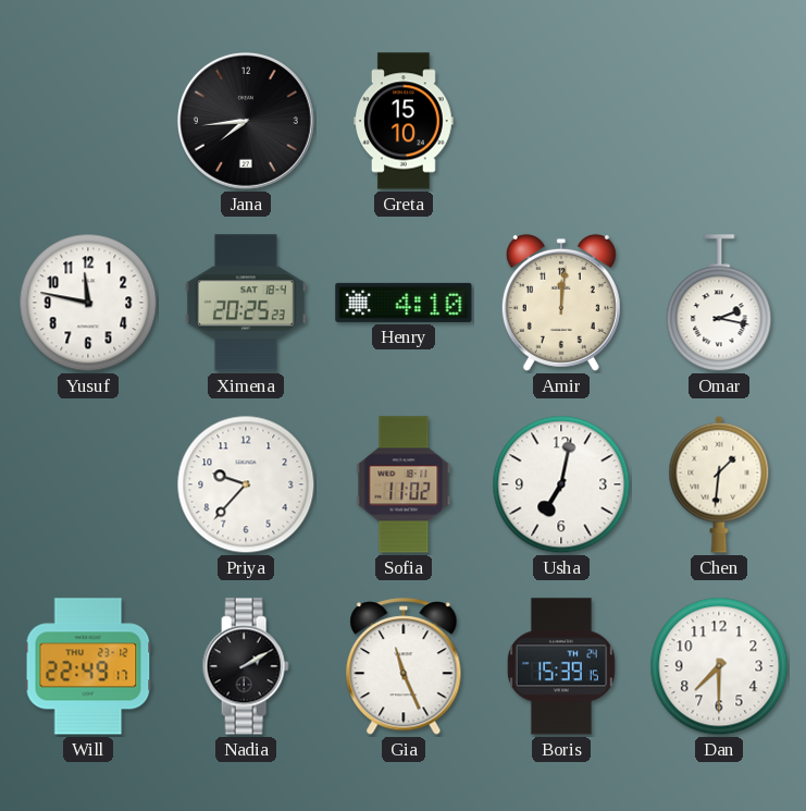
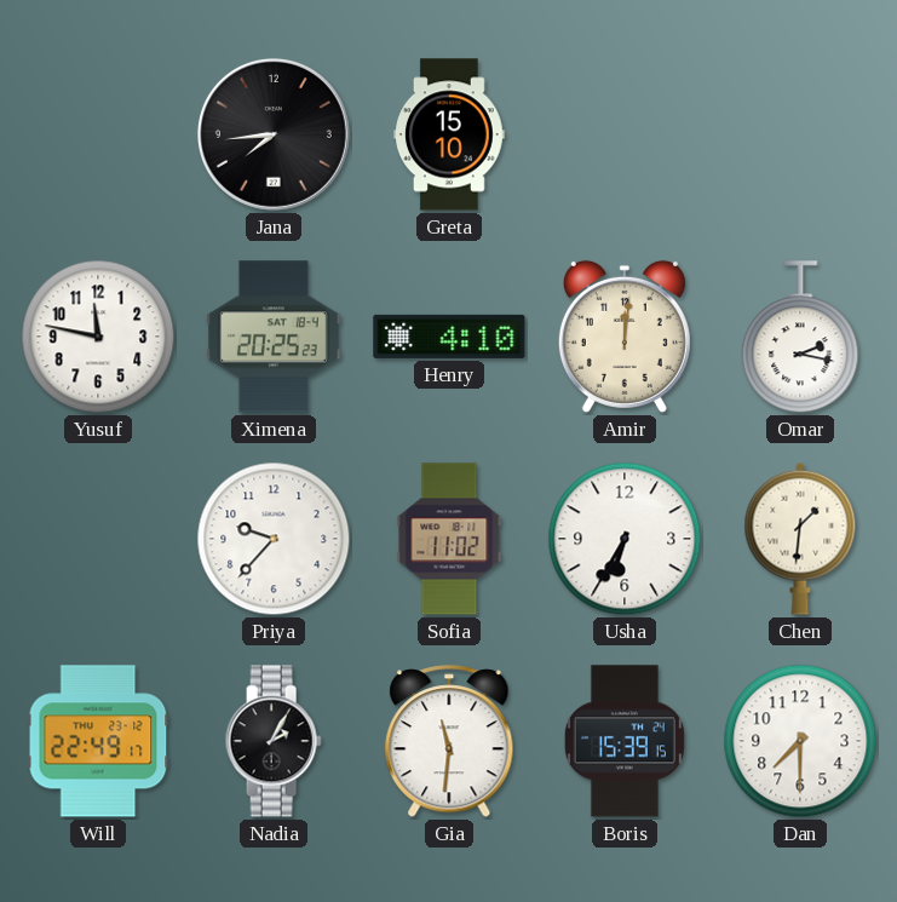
Usha: 7:02 -> 6:35 (625, 539)
Nadia: 2:10 -> 2:05 (274, 741)
Gia: 11:26 -> 11:31 (449, 742)
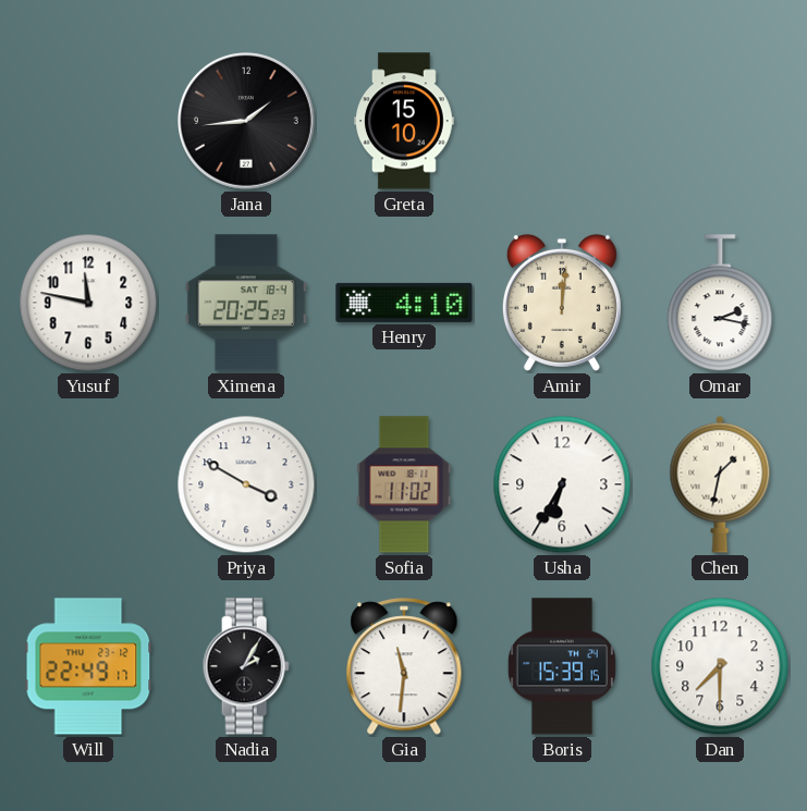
Jana: 7:44 -> 1:44 (246, 121)
Priya: 9:37 -> 3:50 (246, 484)
Chen: 1:31 -> 1:32 (720, 484)
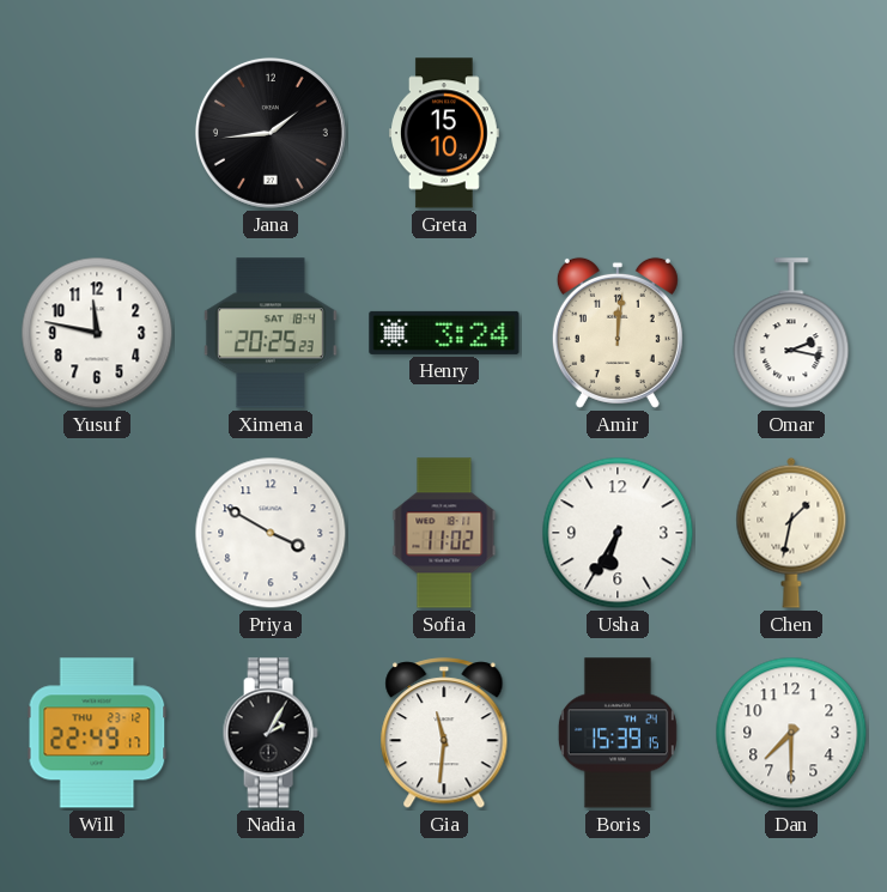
Henry: 4:10 -> 3:24 (444, 333)
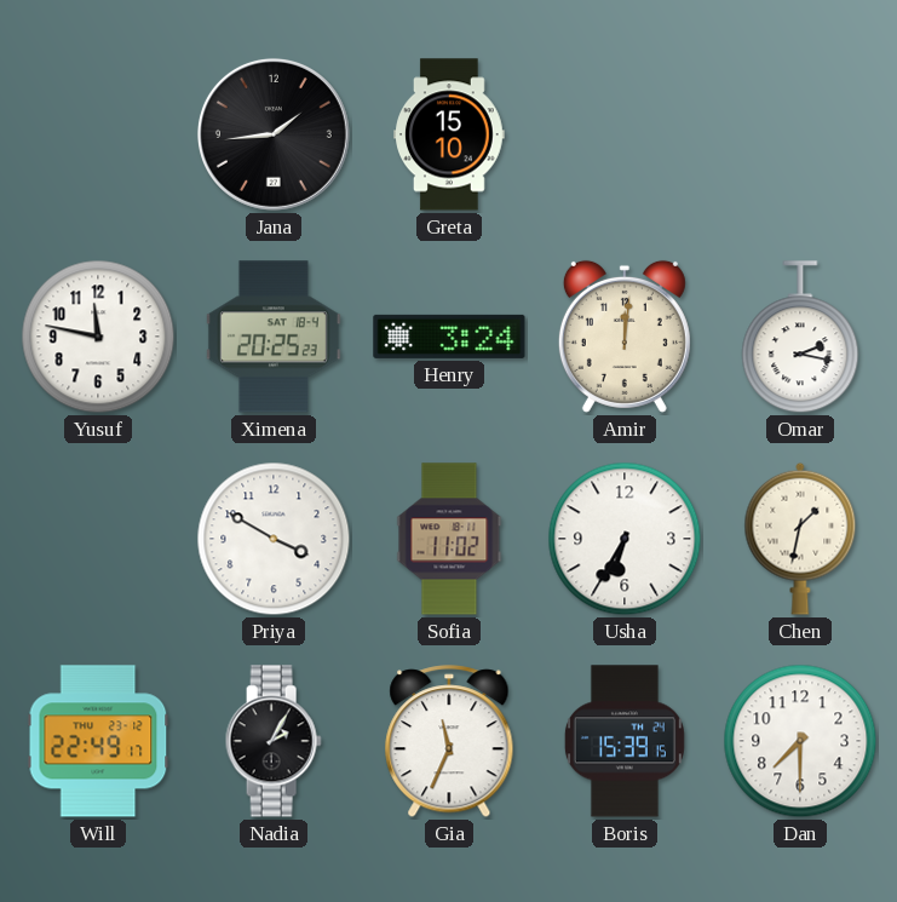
Gia: 11:31 -> 11:34 (449, 742)
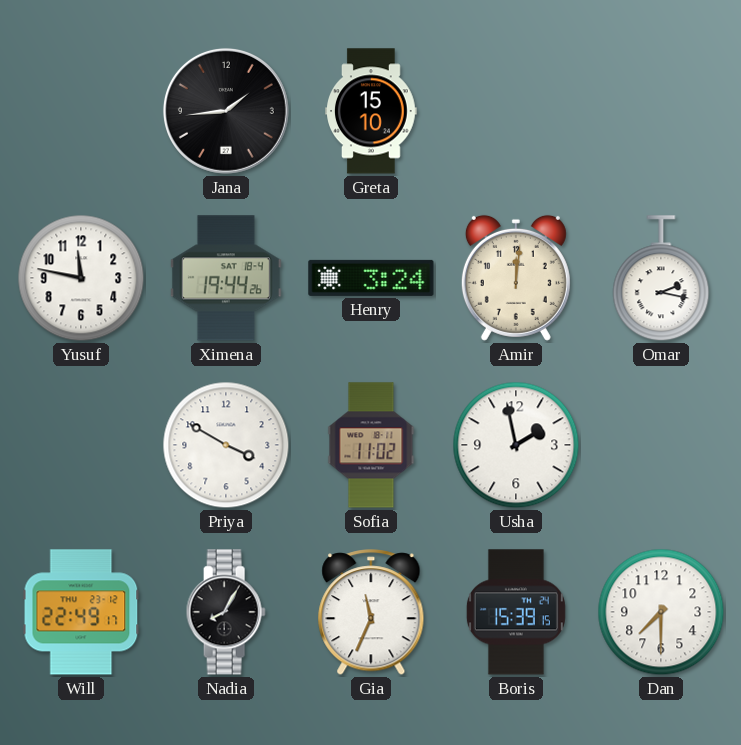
Ximena: 20:25 -> 19:44 (226, 278)
Usha: 6:35 -> 1:58 (516, 445)
Chen: 1:32 -> none (800, 539)
Nadia: 2:05 -> 8:05 (226, 612)
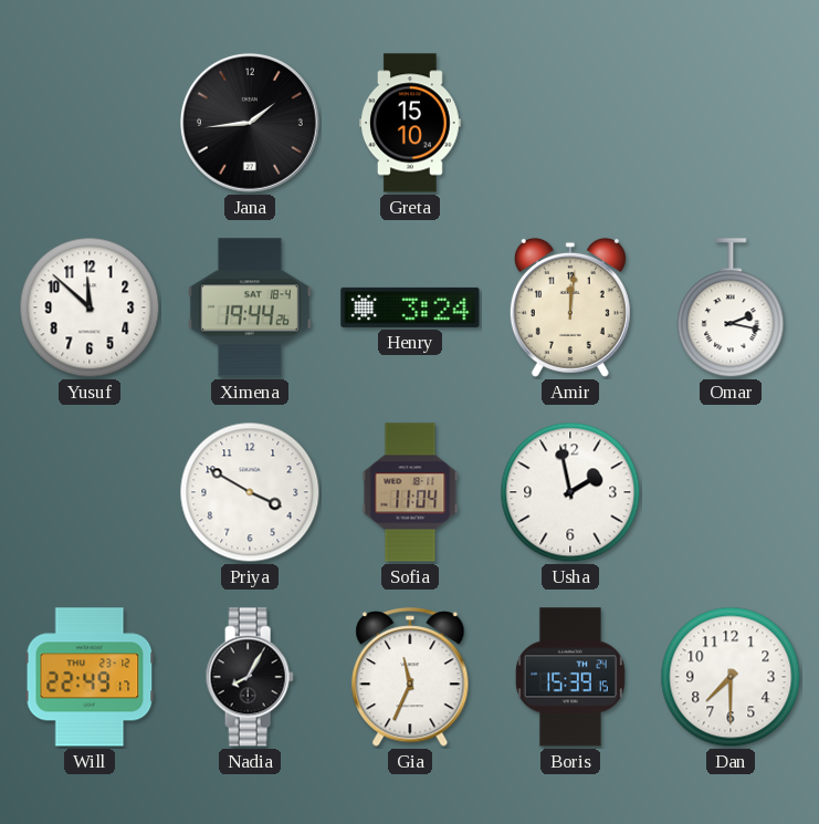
Yusuf: 11:47 -> 11:52 (90, 307)
Sofia: 11:02 -> 11:04 (410, 492)
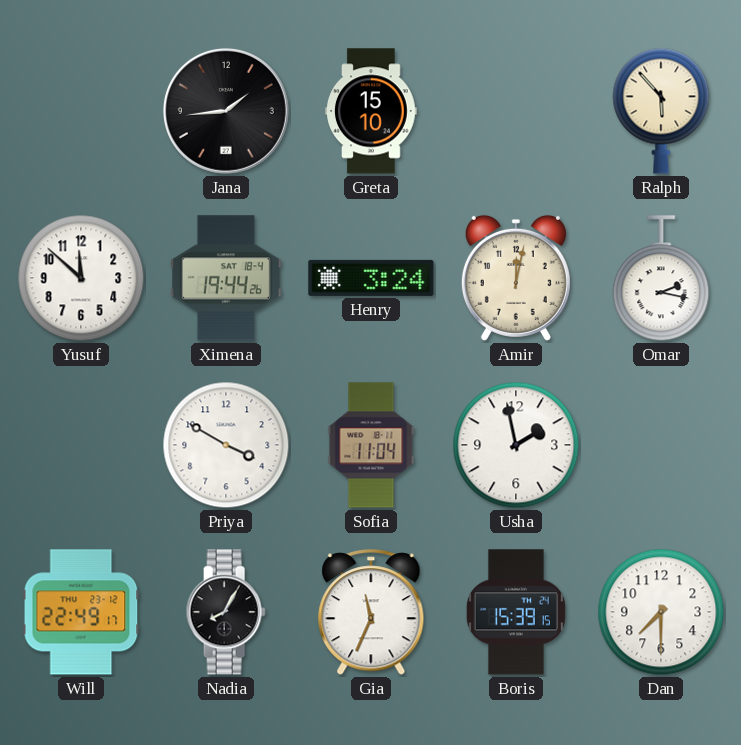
Ralph: none -> 5:53 (661, 111)
Amir: 12:01 -> 12:02 (516, 278)
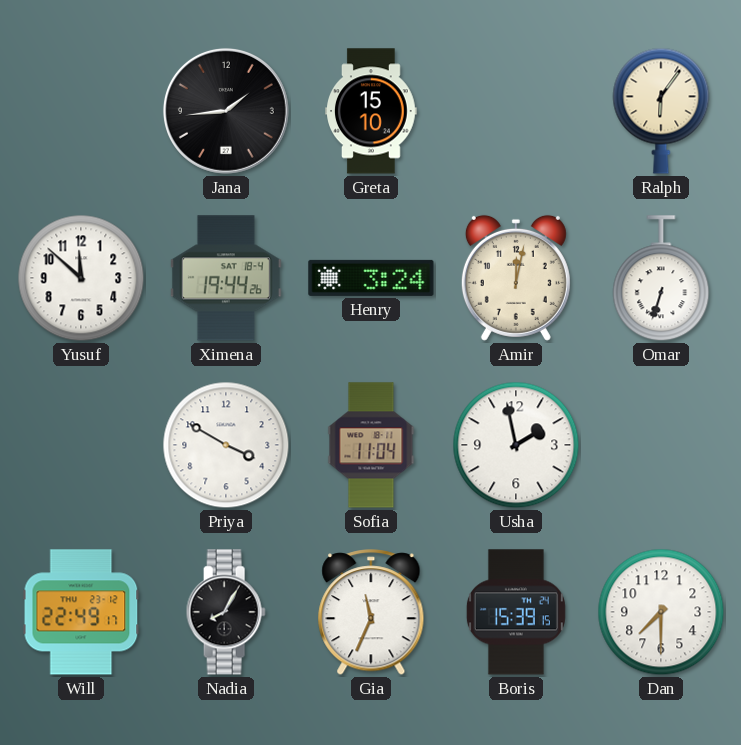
Ralph: 5:53 -> 6:06 (661, 111)
Omar: 2:17 -> 6:33 (661, 279)
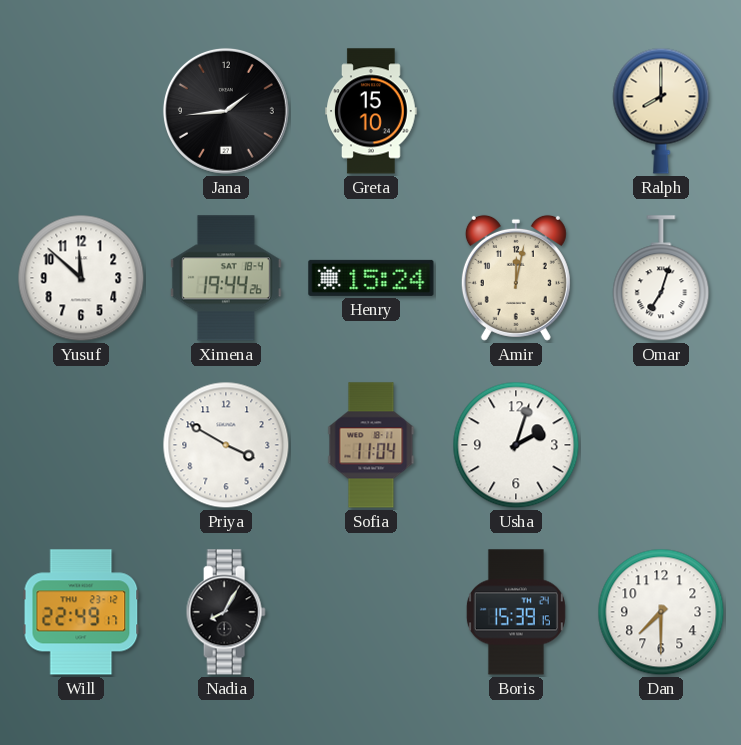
Ralph: 6:06 -> 8:00 (661, 111)
Henry: 3:24 -> 15:24 (371, 278)
Omar: 6:33 -> 7:03 (661, 279)
Usha: 1:58 -> 2:03 (516, 445)
Gia: 11:34 -> none (371, 613)
